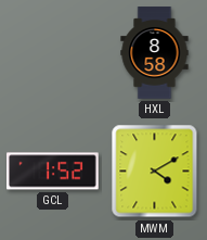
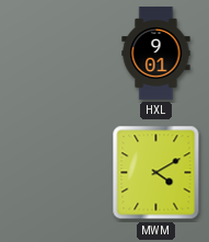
HXL: 8:58 -> 9:01 (156, 54)
GCL: 1:52 -> none (53, 172)
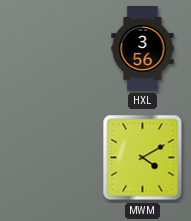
HXL: 9:01 -> 3:56 (143, 49)
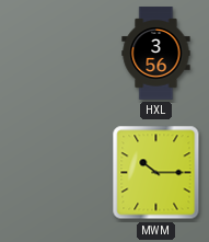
MWM: 4:10 -> 10:15 (156, 173)
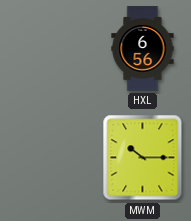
HXL: 3:56 -> 6:56 (143, 49)
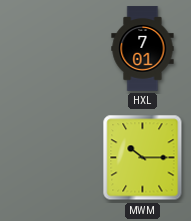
HXL: 6:56 -> 7:01 (143, 49)
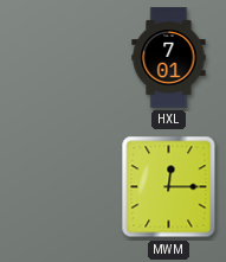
MWM: 10:15 -> 12:15 (169, 187)
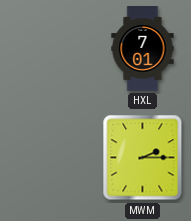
MWM: 12:15 -> 2:15 (143, 158)
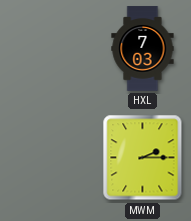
HXL: 7:01 -> 7:03 (143, 49)
